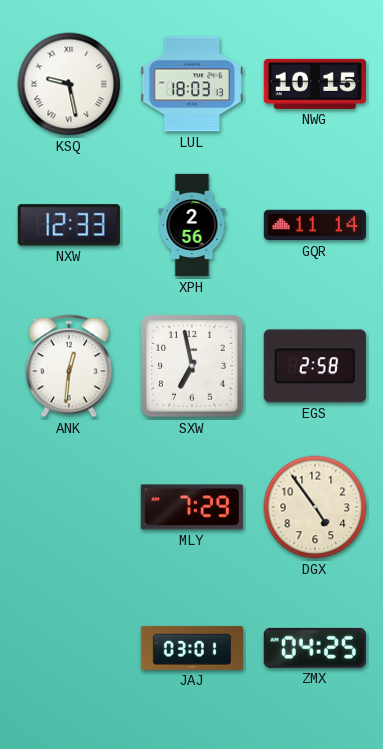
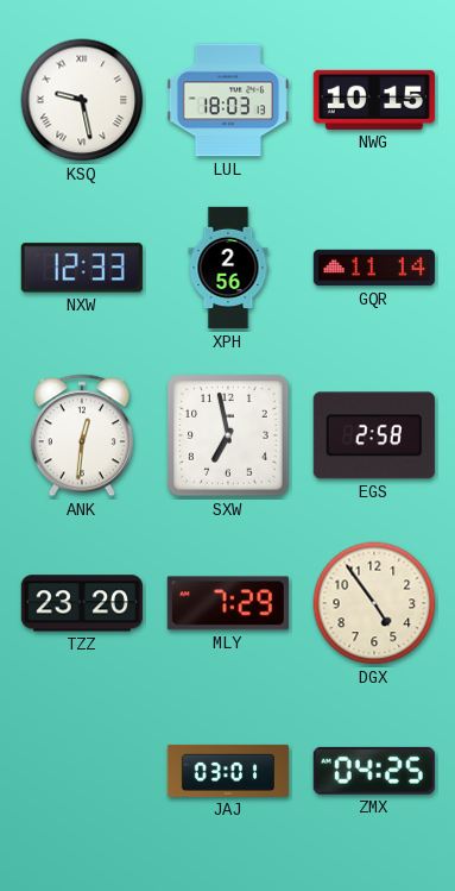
TZZ: none -> 23:20 (82, 603)
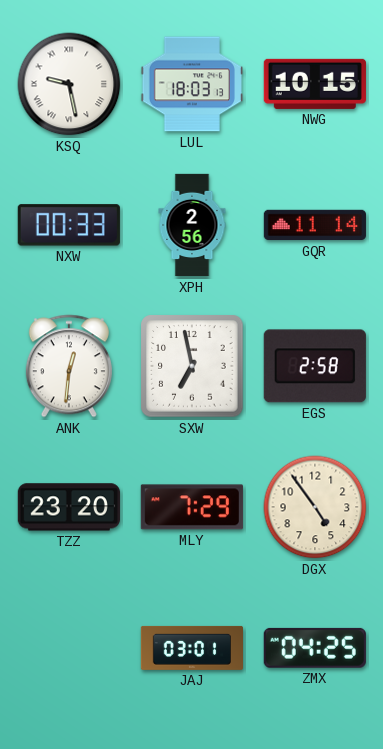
NXW: 12:33 -> 00:33 (69, 225)
